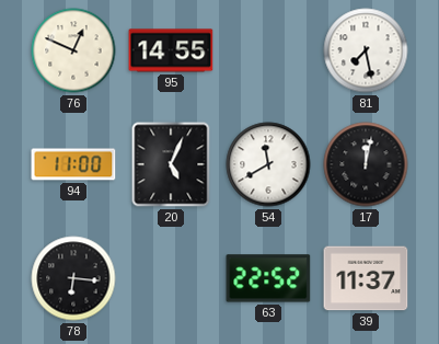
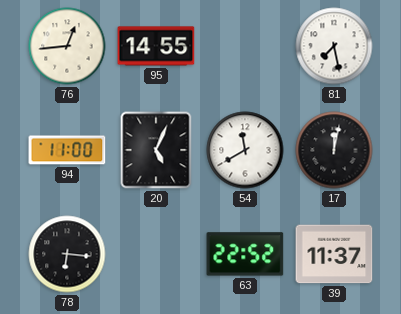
76: 12:49 -> 12:44 (67, 46)
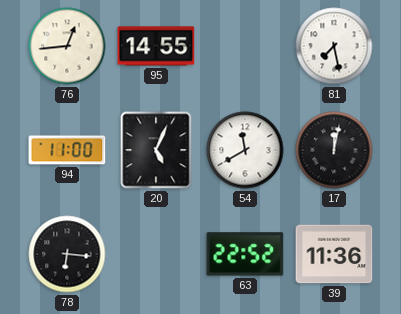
39: 11:37 -> 11:36 (334, 254)
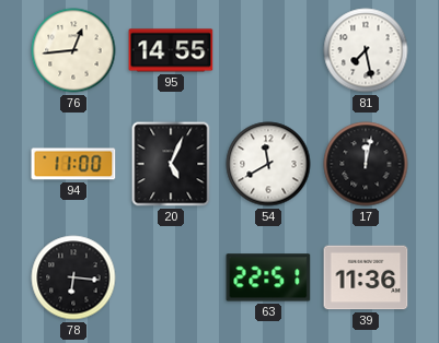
63: 22:52 -> 22:51 (268, 277)
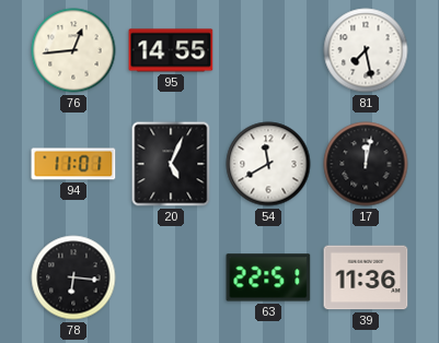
94: 11:00 -> 11:01 (73, 164)
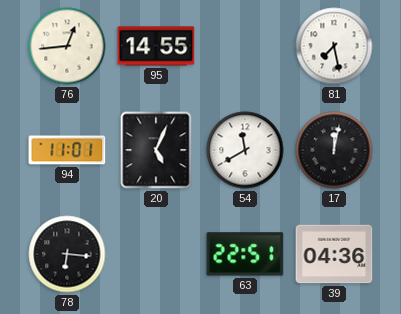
39: 11:36 -> 04:36 (334, 254)
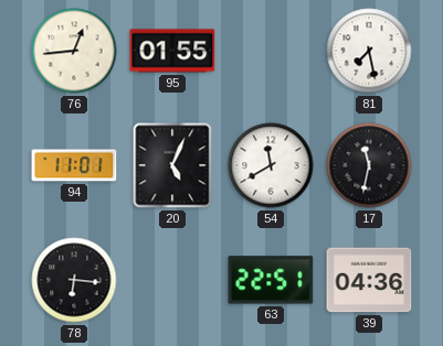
95: 14:55 -> 01:55 (172, 51)
17: 12:02 -> 11:32 (369, 165)
